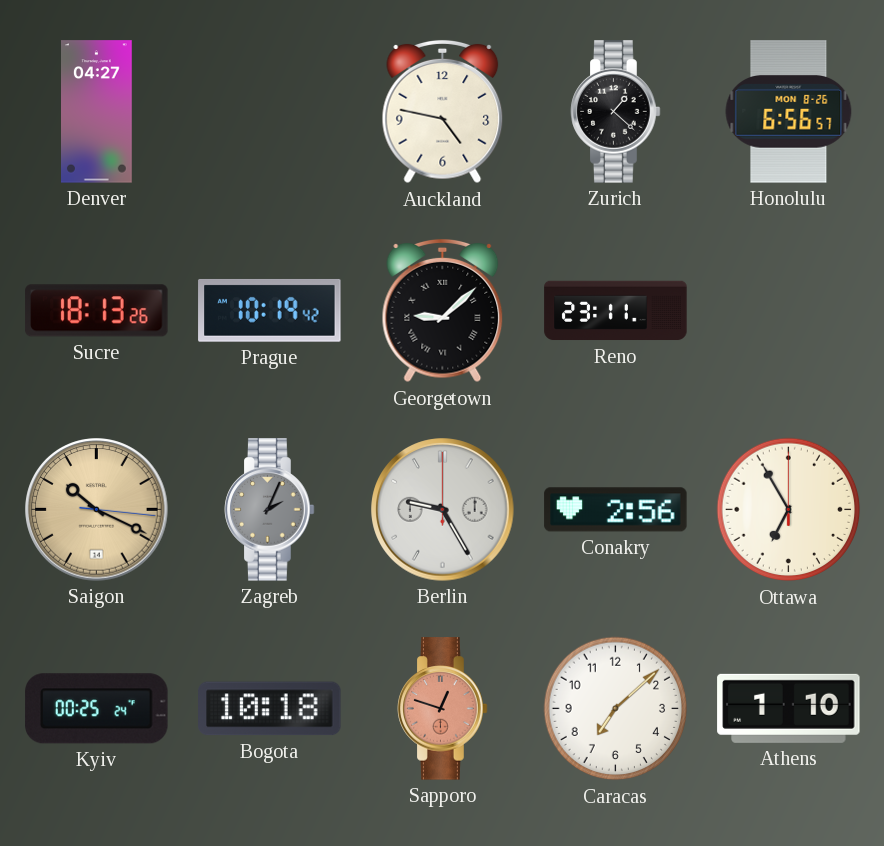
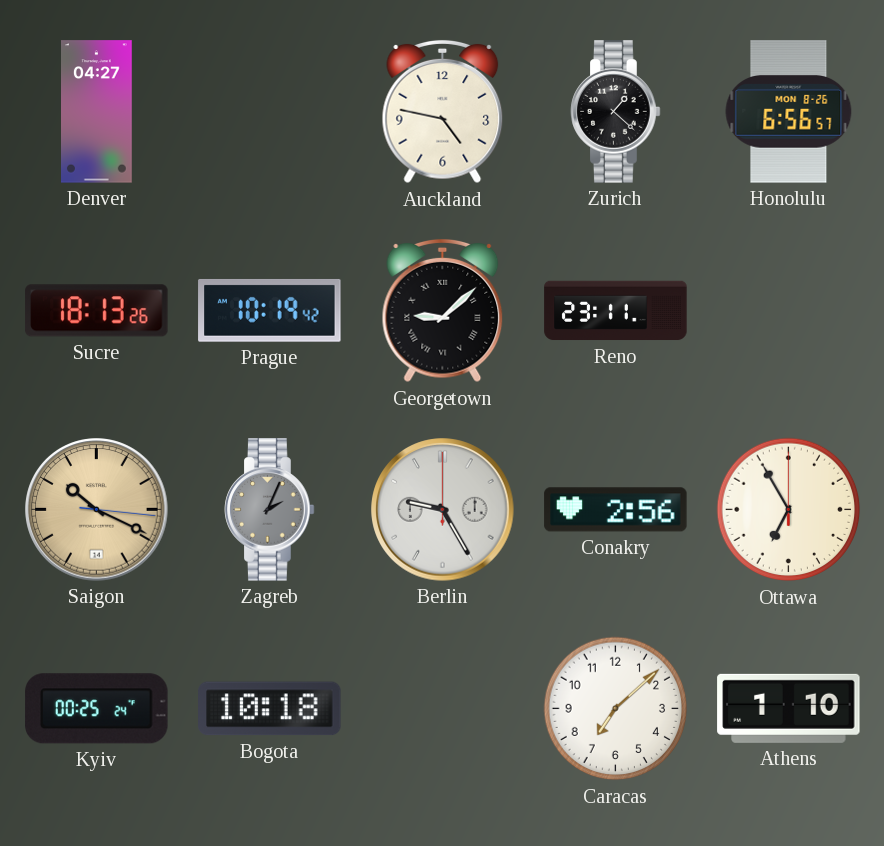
Sapporo: 12:48 -> none (443, 709)
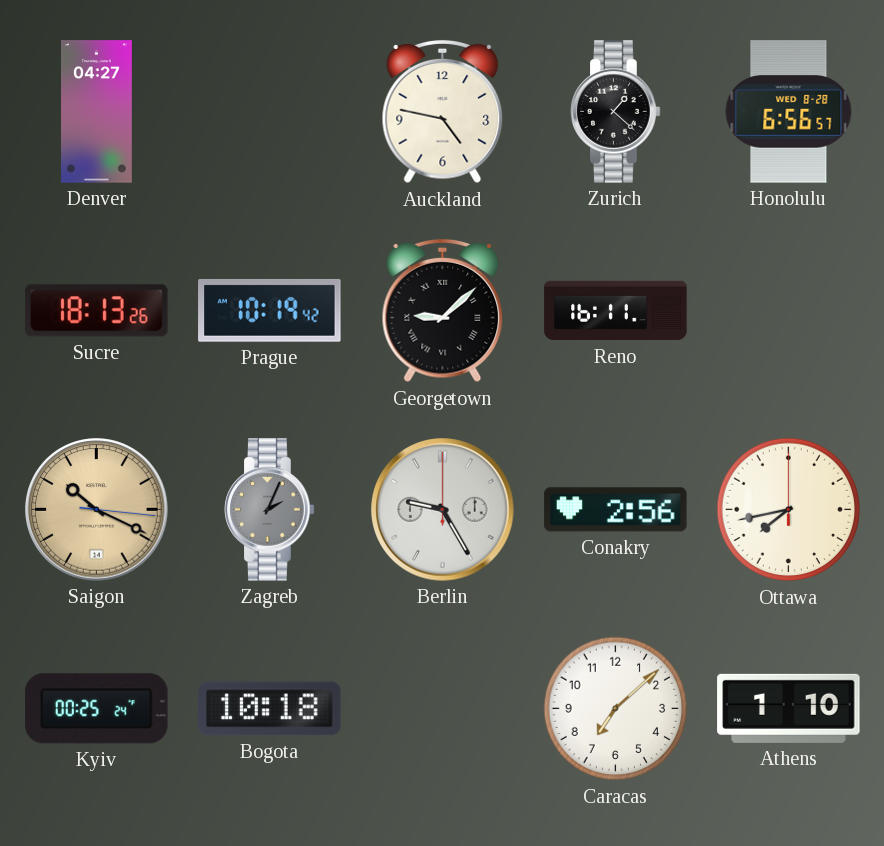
Honolulu date: MON 8-26 -> WED 8-28 (789, 112)
Reno: 23:11 -> 16:11 (616, 311)
Ottawa: 6:55 -> 7:43 (789, 510)
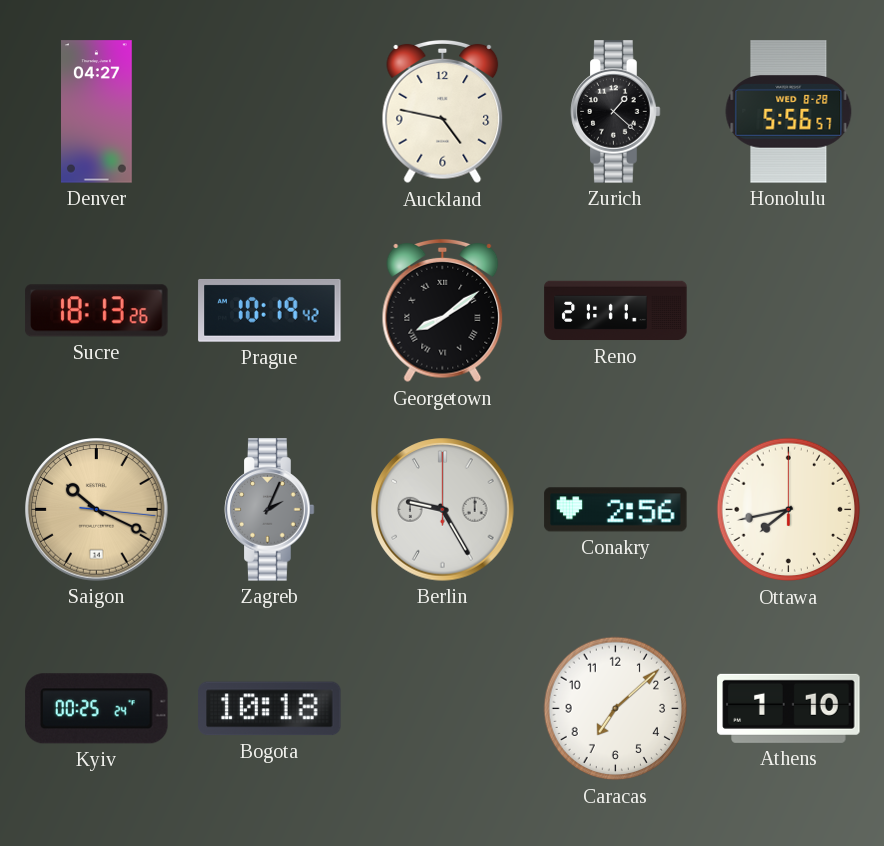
Honolulu: 6:56 -> 5:56 (789, 112)
Georgetown: 9:08 -> 8:09 (443, 311)
Reno: 16:11 -> 21:11 (616, 311)
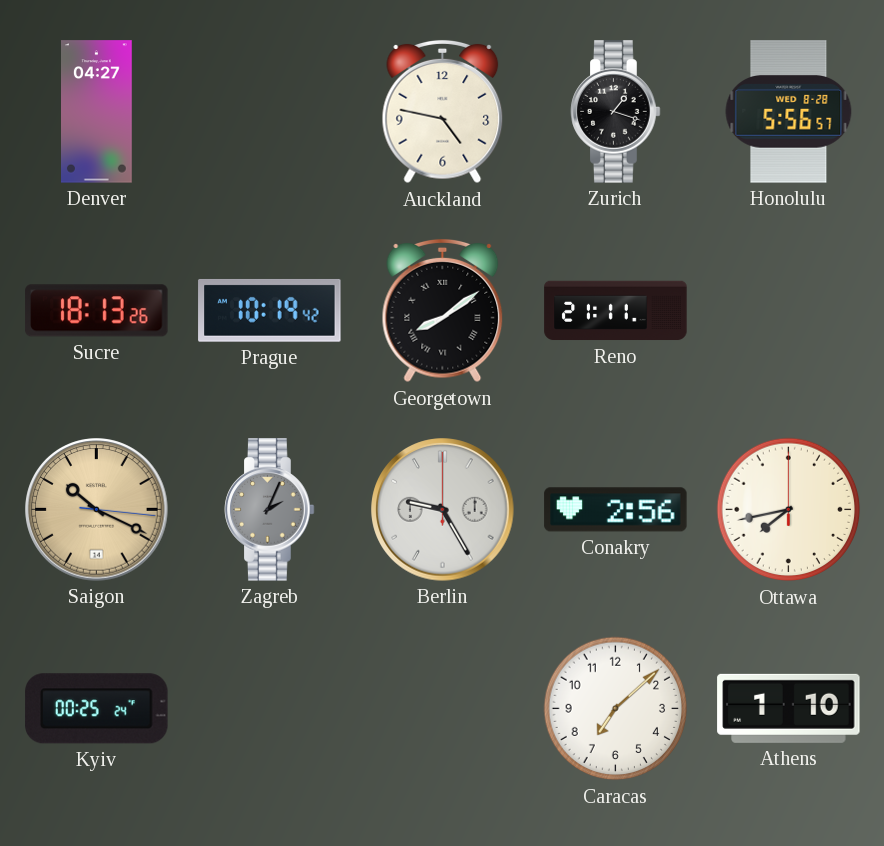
Zurich: 1:22 -> 1:18 (616, 112)
Bogota: 10:18 -> none (270, 709)
